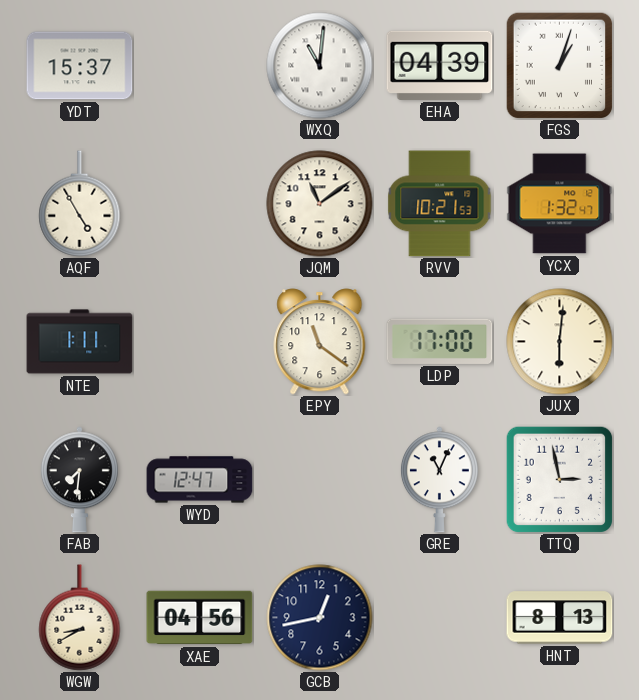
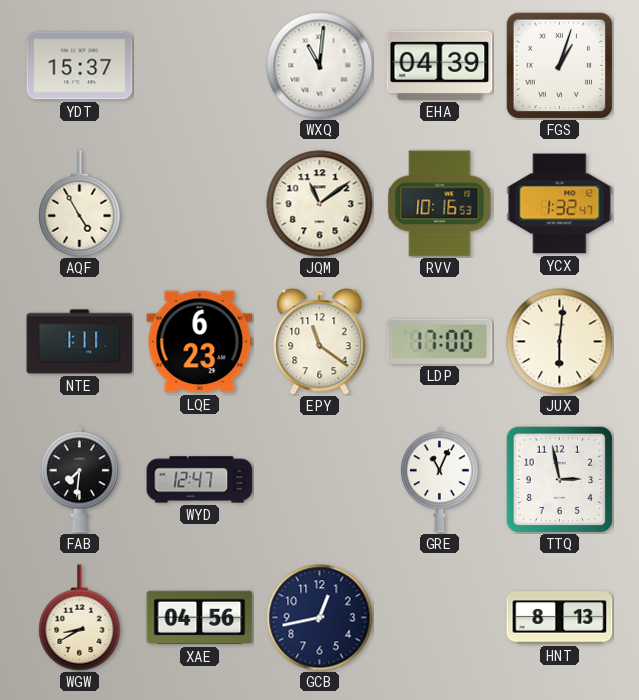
RVV: 10:21 -> 10:16 (440, 204)
LQE: none -> 6:23 (200, 342)
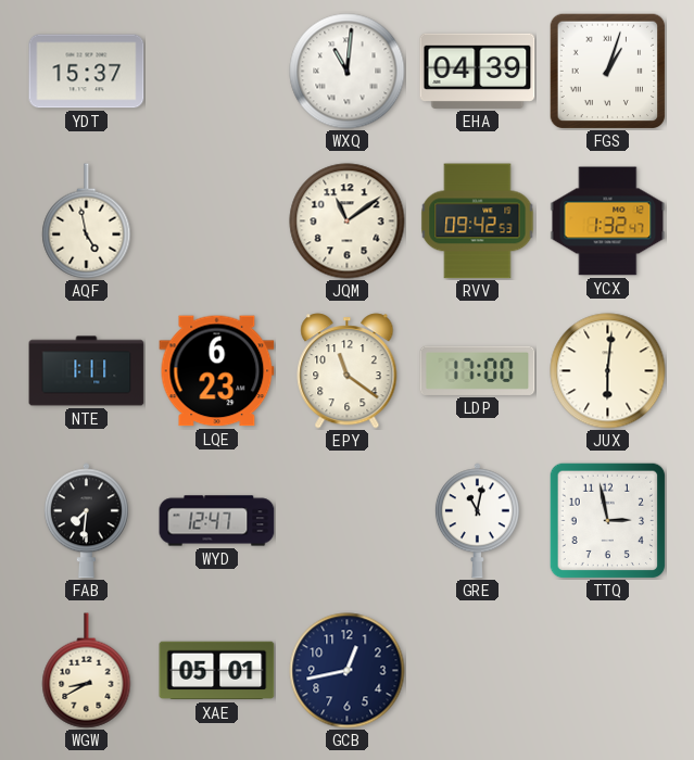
AQF: 4:55 -> 4:58 (87, 221)
RVV: 10:16 -> 09:42 (478, 221)
GRE: 11:04 -> 11:02 (477, 521)
XAE: 04:56 -> 05:01 (217, 671)
HNT: 8:13 -> none (560, 618)
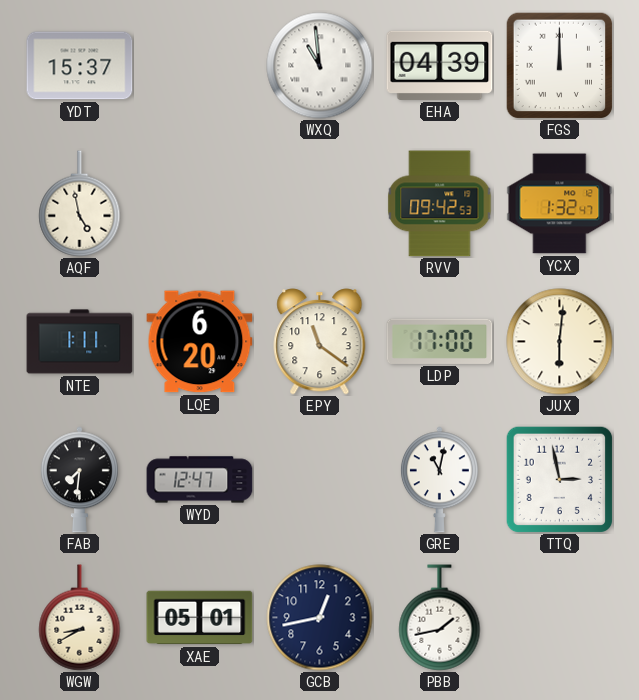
WXQ: 11:01 -> 10:59 (320, 66)
FGS: 1:03 -> 12:00 (559, 65)
JQM: 11:09 -> none (348, 221)
LQE: 6:23 -> 6:20 (200, 342)
PBB: none -> 1:43 (440, 618)
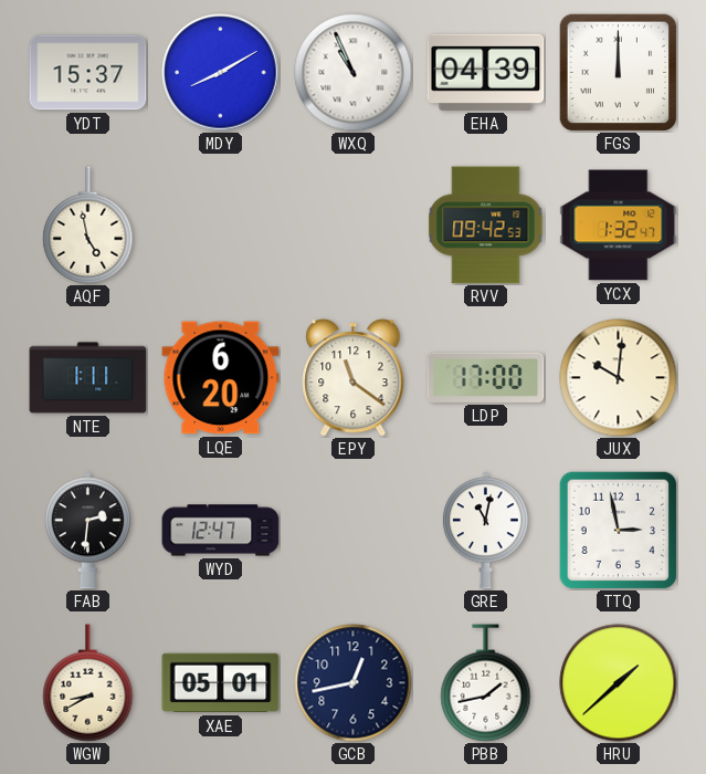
MDY: none -> 8:10 (221, 73)
WXQ: 10:59 -> 10:56 (354, 73)
JUX: 6:01 -> 10:01 (619, 378)
FAB: 7:31 -> 2:31 (87, 531)
HRU: none -> 1:38 (619, 683)
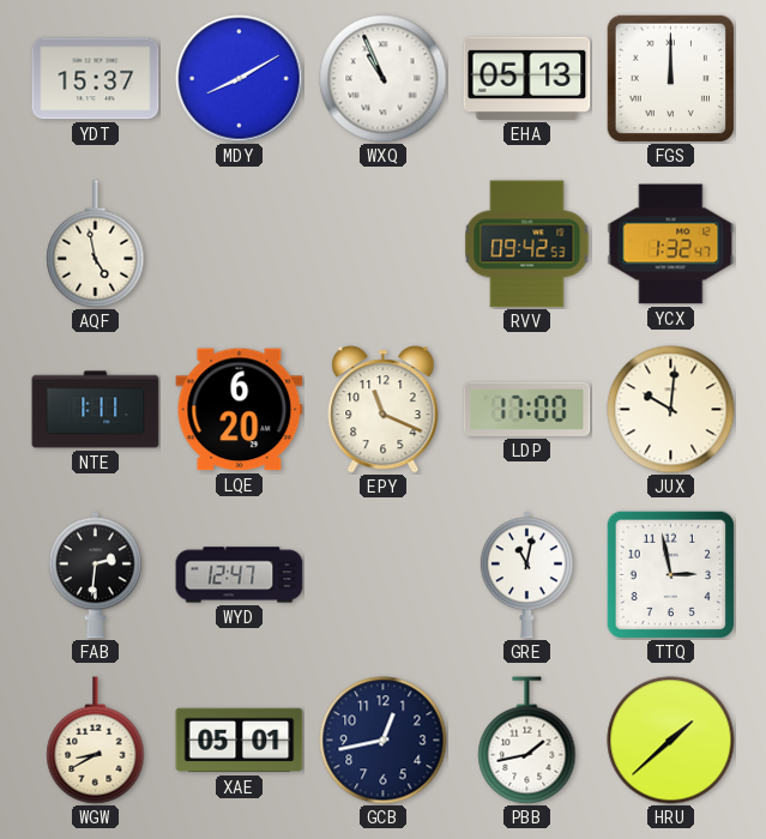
EHA: 04:39 -> 05:13 (527, 78)
EPY: 11:21 -> 11:19 (384, 410)
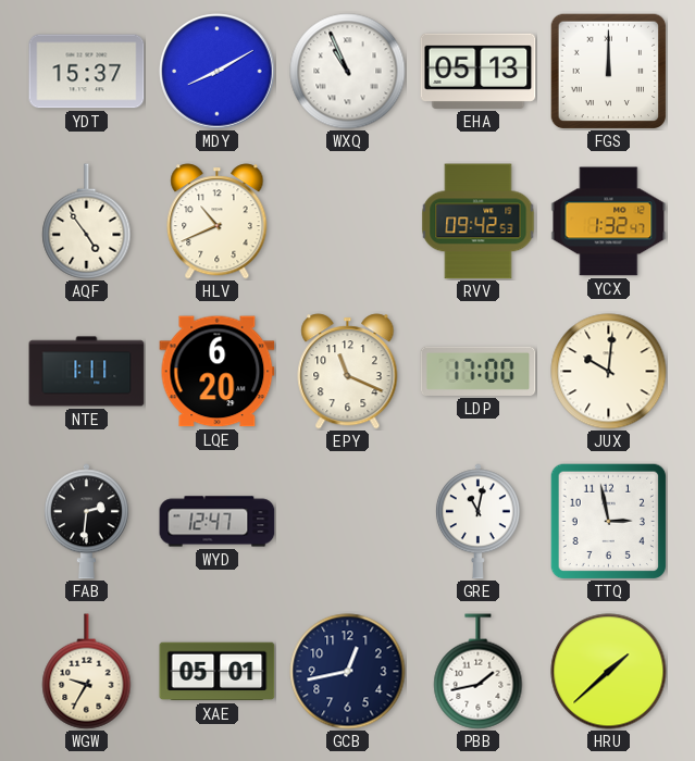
AQF: 4:58 -> 4:54 (87, 222)
HLV: none -> 10:41 (218, 222)
WGW: 8:40 -> 9:35 (87, 672)
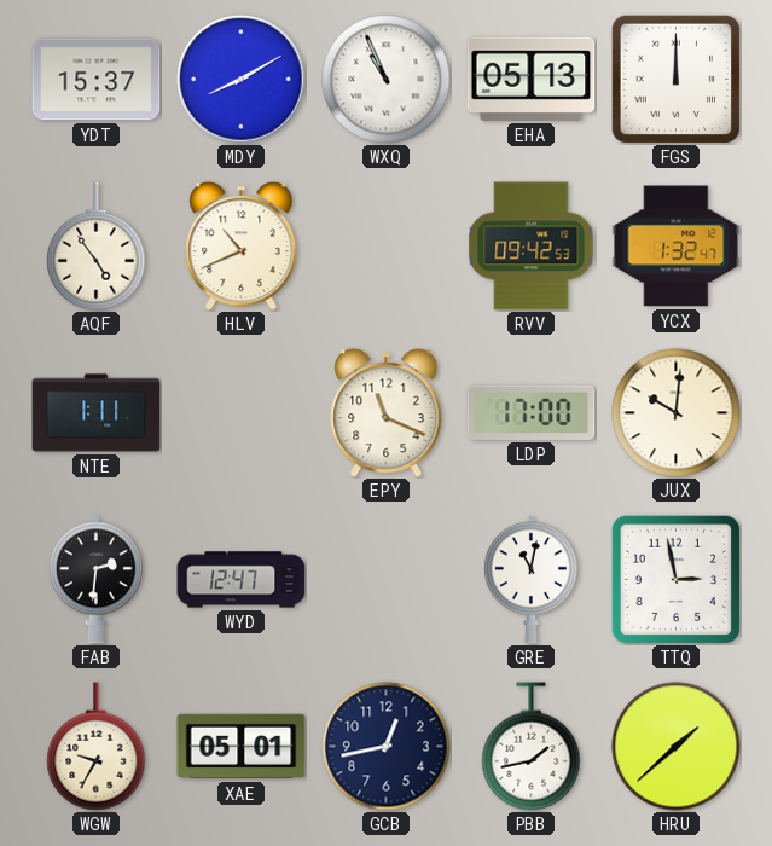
LQE: 6:20 -> none (218, 372)
